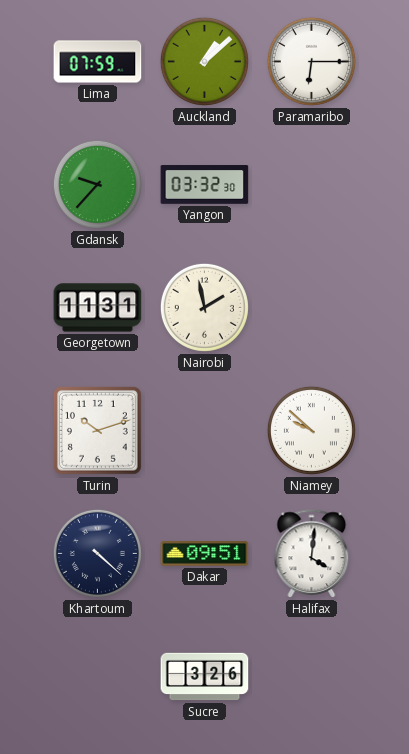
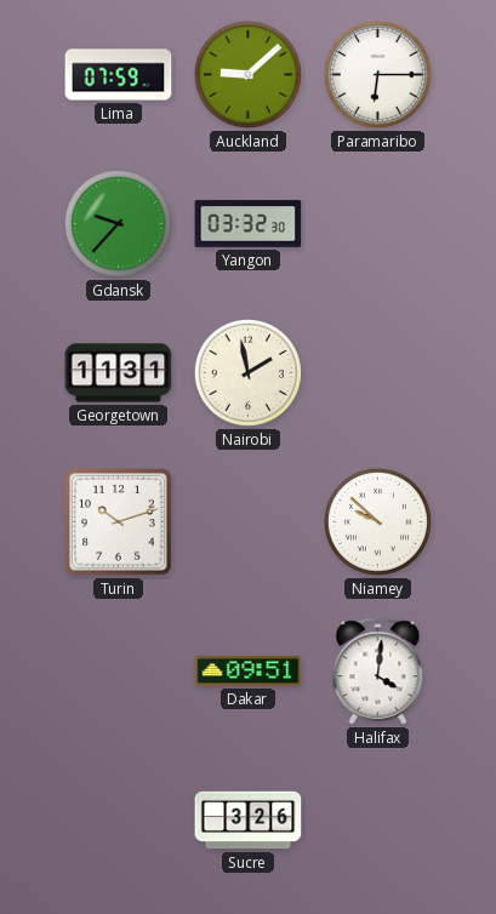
Auckland: 1:08 -> 9:08 (247, 74)
Khartoum: 4:22 -> none (97, 553)
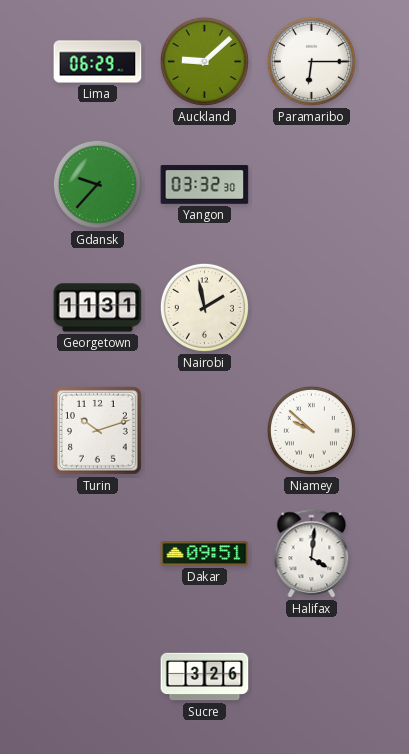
Lima: 07:59 -> 06:29 (98, 62)
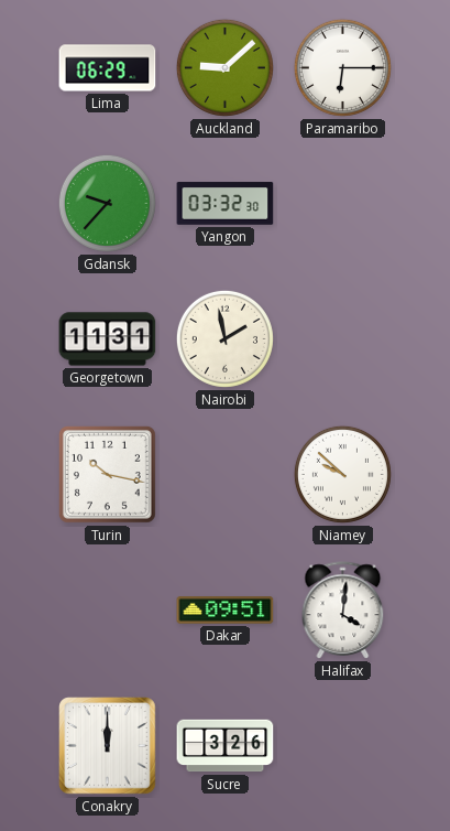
Turin: 10:12 -> 10:17 (107, 474)
Conakry: none -> 12:00 (108, 746)
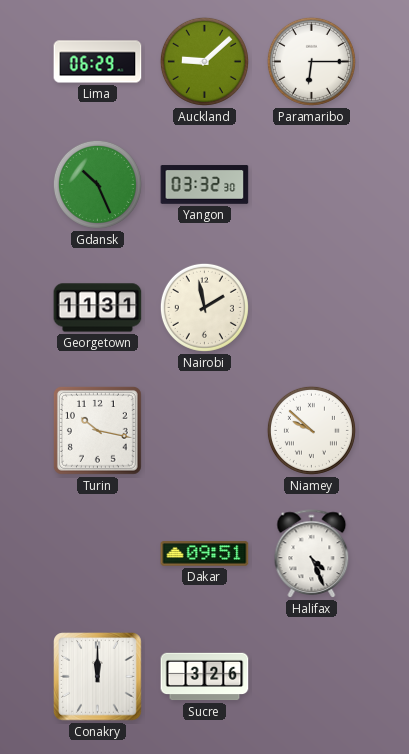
Gdansk: 9:37 -> 10:26 (97, 184)
Halifax: 4:01 -> 4:26 (312, 554)
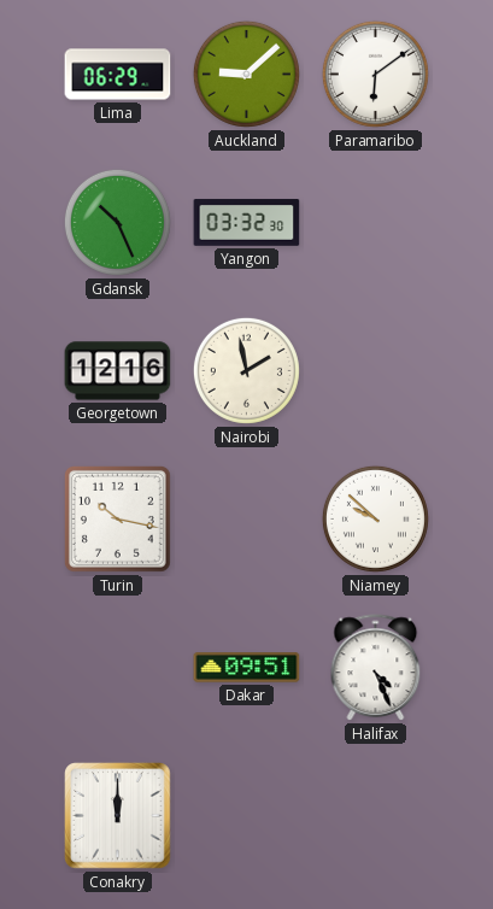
Paramaribo: 6:15 -> 6:09 (375, 74)
Georgetown: 11:31 -> 12:16 (118, 371)
Sucre: 3:26 -> none (205, 677)
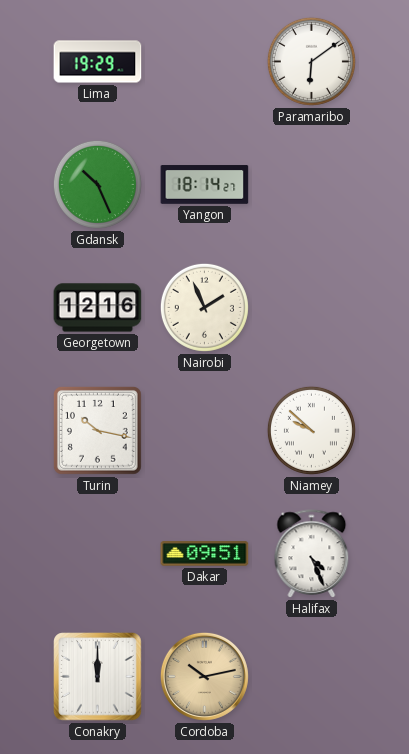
Lima: 06:29 -> 19:29 (98, 62)
Auckland: 9:08 -> none (246, 74)
Yangon: 03:32 -> 18:14 (205, 185)
Nairobi: 1:58 -> 1:56 (204, 307)
Cordoba: none -> 10:13 (204, 676)
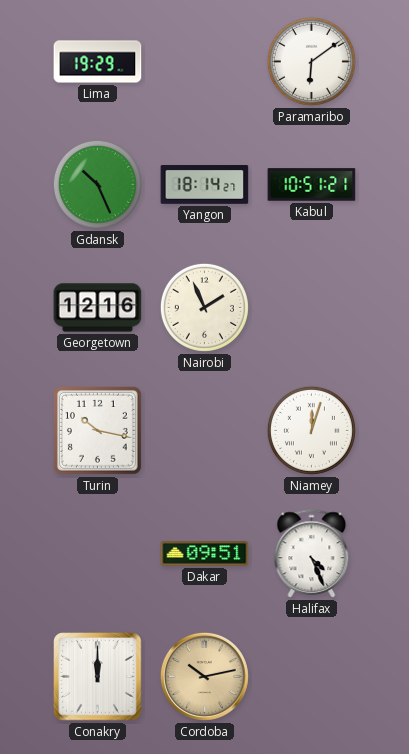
Kabul: none -> 10:51 (312, 185)
Niamey: 9:52 -> 12:03 (311, 430)
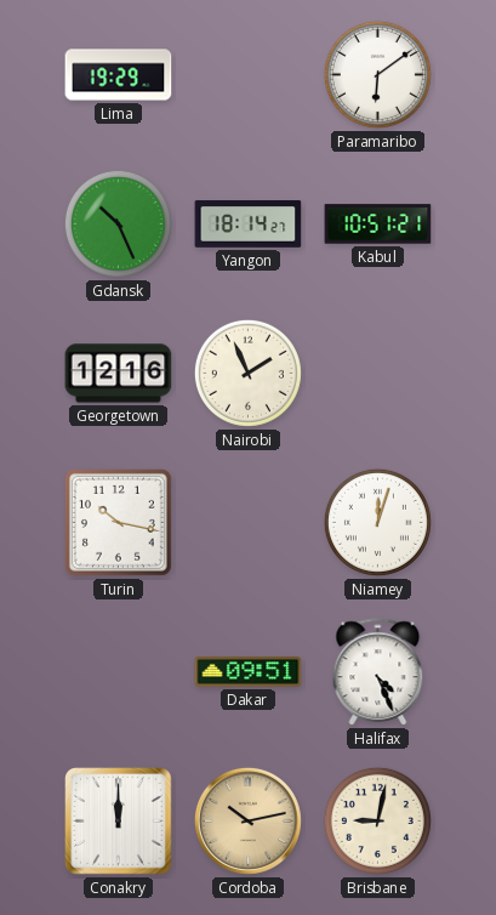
Brisbane: none -> 9:02 (377, 820)
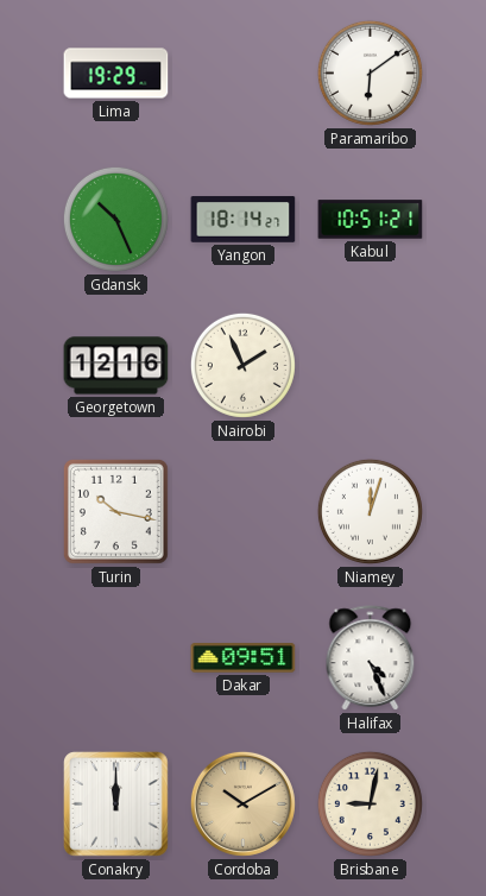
Cordoba: 10:13 -> 10:10 (242, 803)
